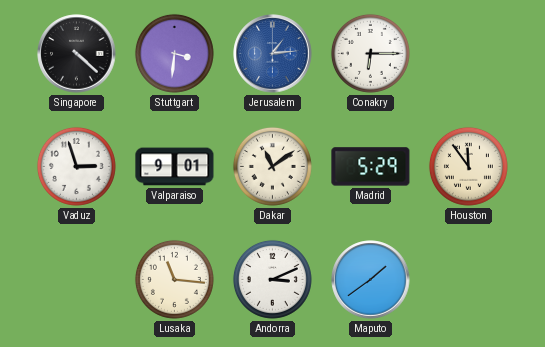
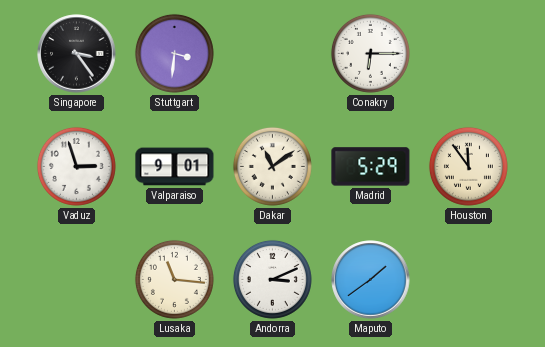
Singapore: 4:22 -> 3:24 (77, 54)
Jerusalem: 1:14 -> none (273, 54)
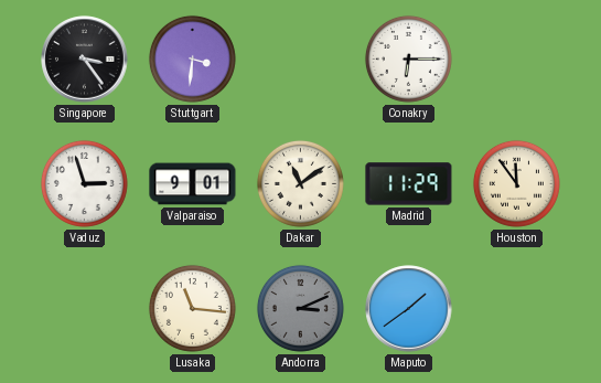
Madrid: 5:29 -> 11:29 (409, 184)
Andorra dial: white -> grey (300, 308)
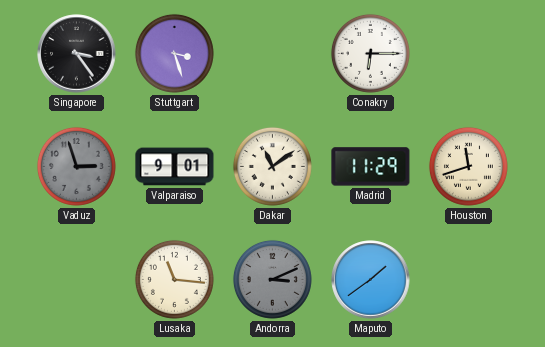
Stuttgart: 3:31 -> 3:27 (174, 53)
Vaduz dial: white -> grey (76, 166)
Houston: 11:54 -> 11:42 (468, 166)
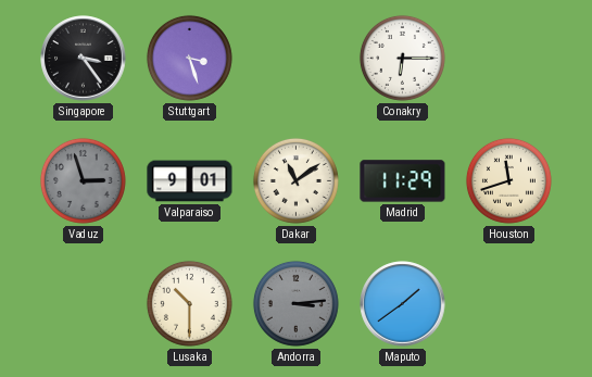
Lusaka: 11:16 -> 10:30 (189, 303)
Andorra: 3:11 -> 3:14 (295, 303)
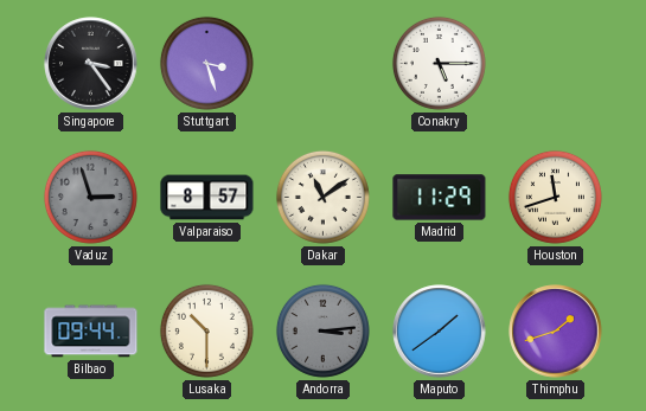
Conakry: 6:15 -> 5:15 (439, 63)
Valparaiso: 9:01 -> 8:57 (207, 198)
Bilbao: none -> 09:44 (91, 332)
Thimphu: none -> 1:42 (556, 332)
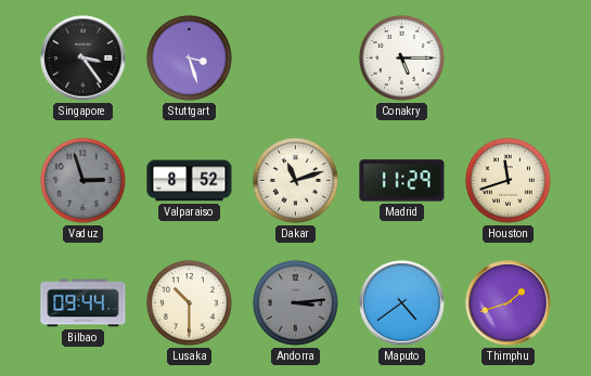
Valparaiso: 8:57 -> 8:52 (190, 181)
Dakar: 11:09 -> 11:12 (295, 180)
Maputo: 1:39 -> 4:39 (402, 303)
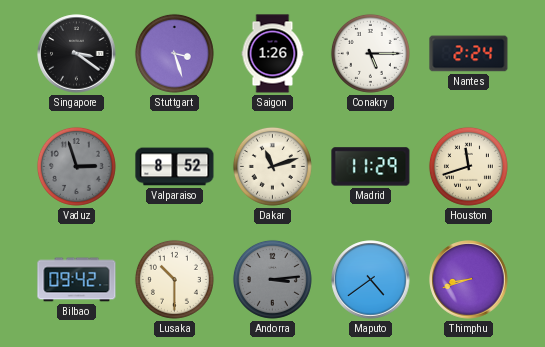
Singapore: 3:24 -> 3:21 (77, 54)
Saigon: none -> 1:26 (273, 54)
Nantes: none -> 2:24 (469, 54)
Bilbao: 09:44 -> 09:42 (77, 280)
Thimphu: 1:42 -> 8:42 (469, 280)
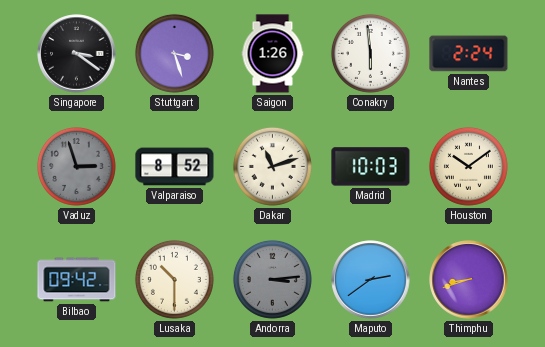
Conakry: 5:15 -> 5:59 (370, 53)
Madrid: 11:29 -> 10:03 (371, 167)
Houston: 11:42 -> 10:09 (468, 166)
Maputo: 4:39 -> 2:39 (371, 280)
